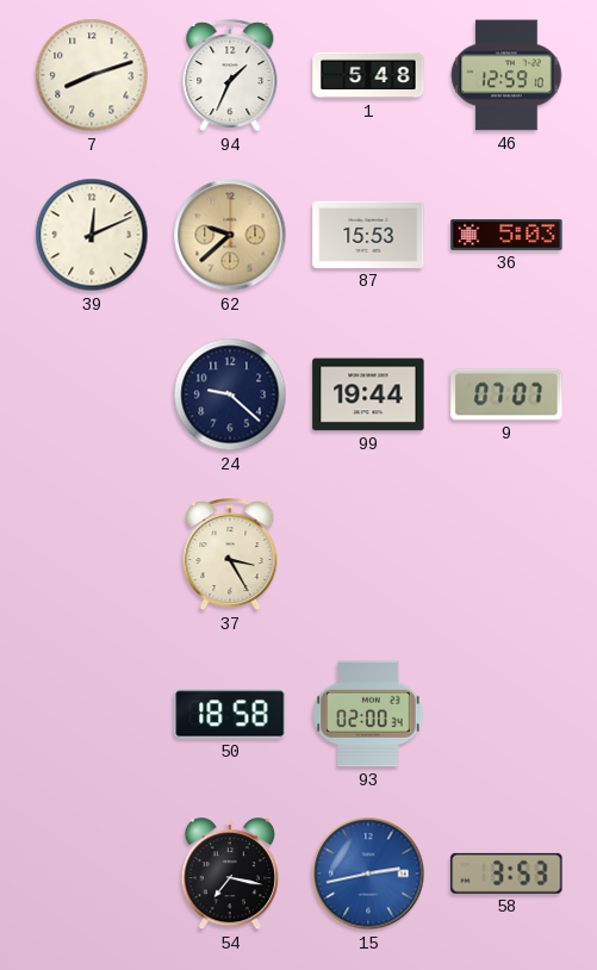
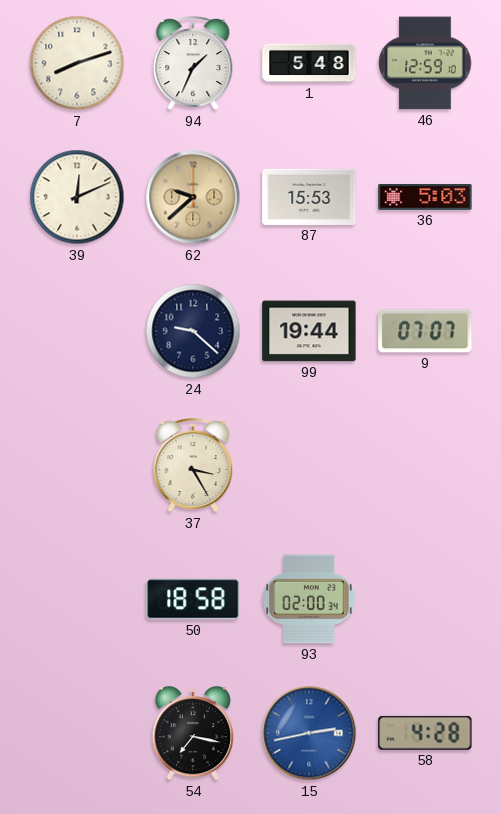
58: 3:53 -> 4:28 (425, 733)
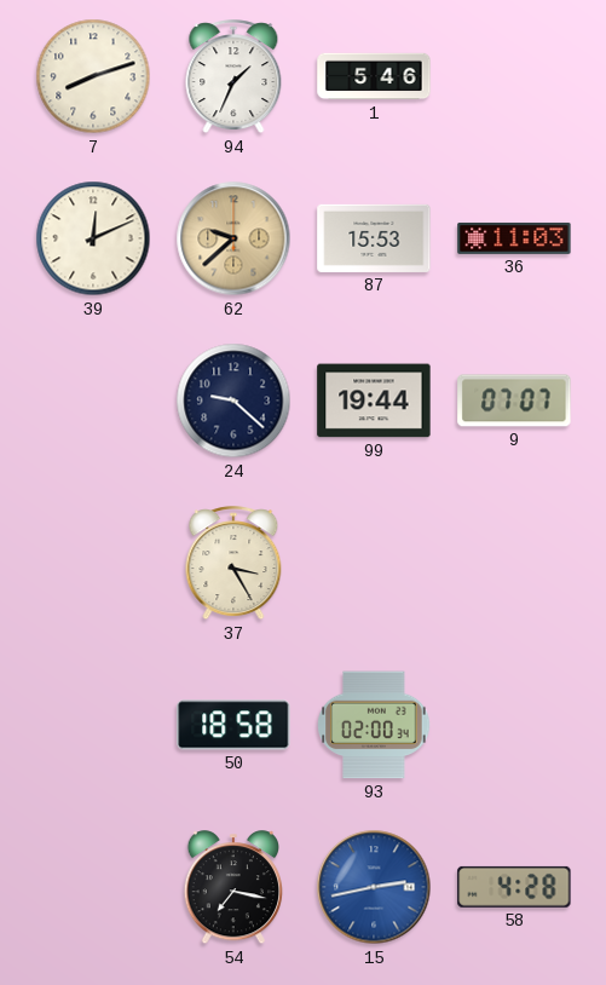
1: 5:48 -> 5:46 (374, 76)
46: 12:59 -> none (425, 63)
36: 5:03 -> 11:03 (514, 238)
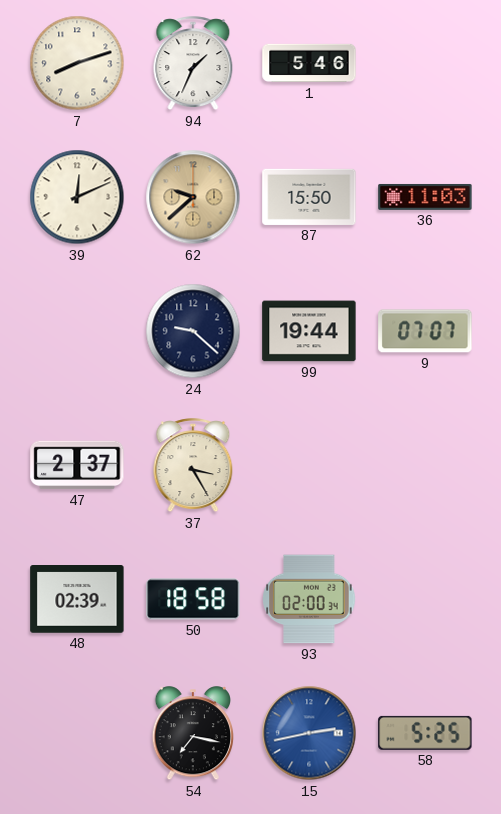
87: 15:53 -> 15:50 (309, 197)
47: none -> 2:37 (77, 465)
48: none -> 02:39 (77, 600)
58: 4:28 -> 5:25 (425, 733)
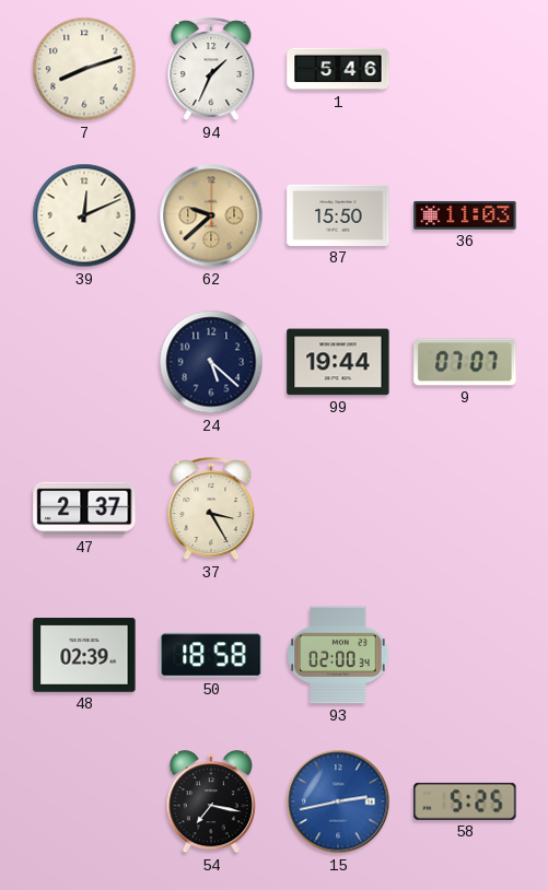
24: 9:22 -> 5:22 (211, 362)
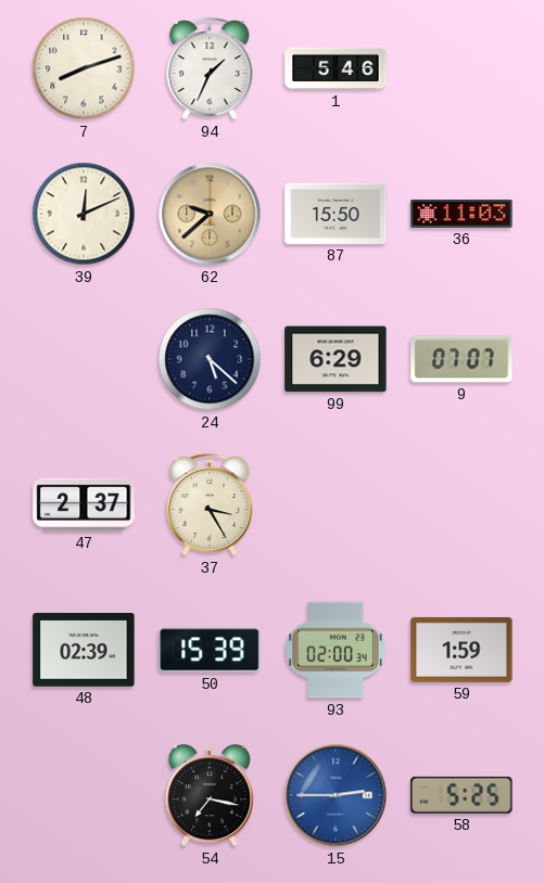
99: 19:44 -> 6:29 (336, 359)
50: 18:58 -> 15:39 (210, 650)
59: none -> 1:59 (461, 650)
15: 2:43 -> 2:45 (336, 795)
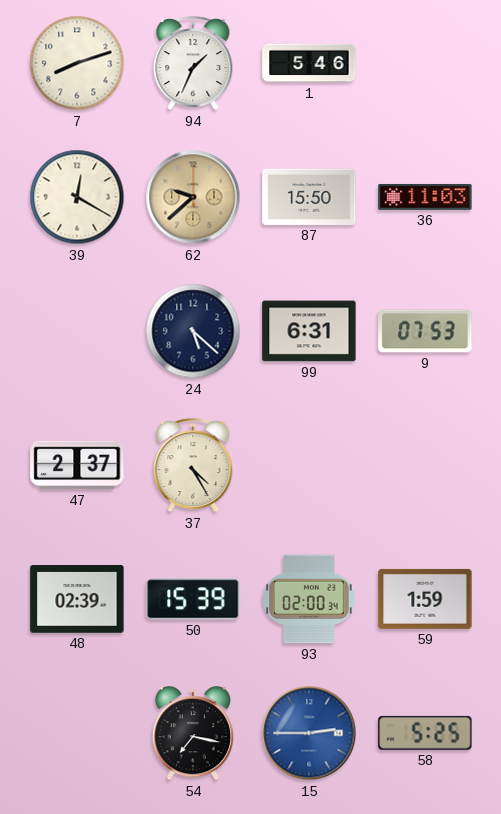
39: 12:11 -> 12:20 (77, 197)
99: 6:29 -> 6:31 (309, 331)
9: 07:07 -> 07:53 (425, 331)
37: 3:25 -> 4:25 (193, 466)
